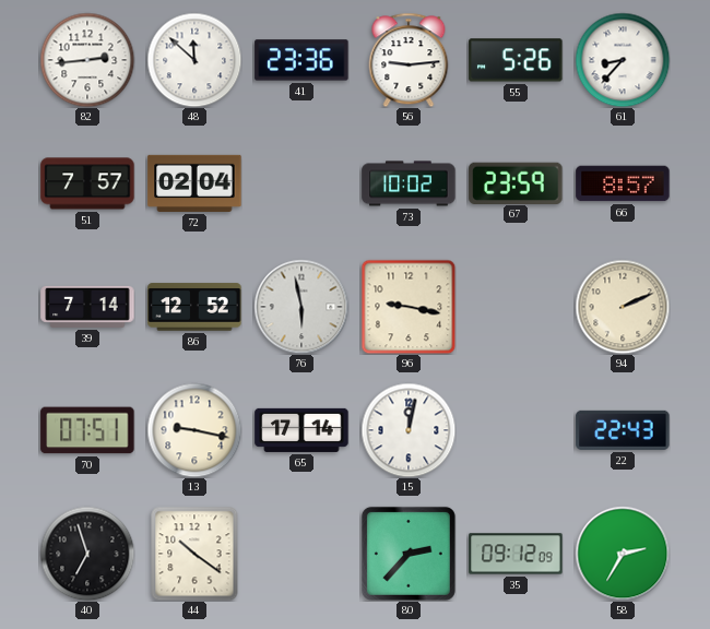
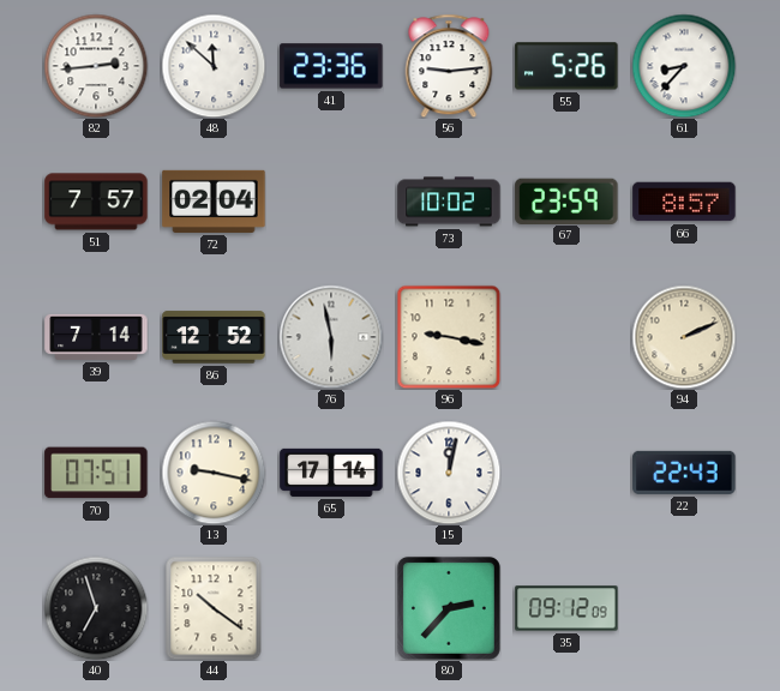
58: 2:35 -> none (623, 554)
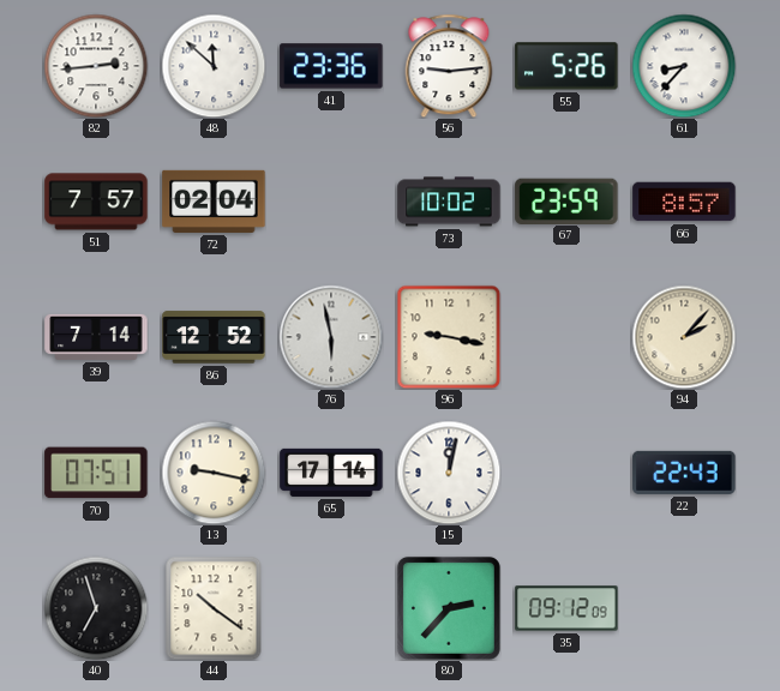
94: 2:11 -> 2:07 (684, 337)
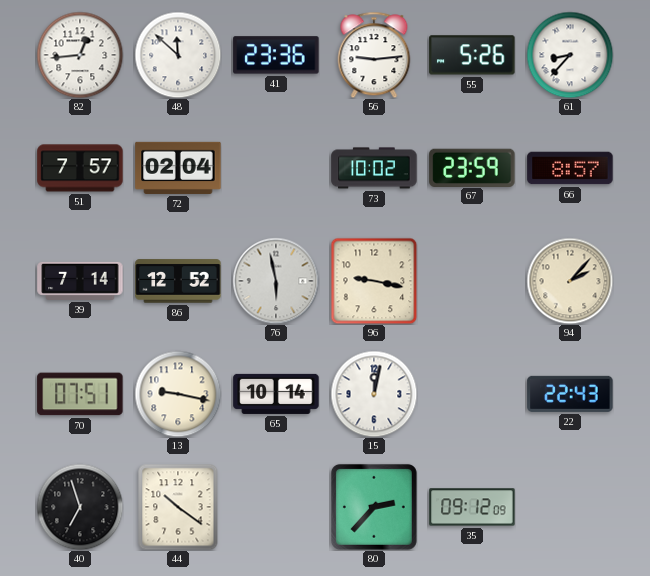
82: 2:44 -> 12:44 (80, 55)
65: 17:14 -> 10:14 (276, 394)
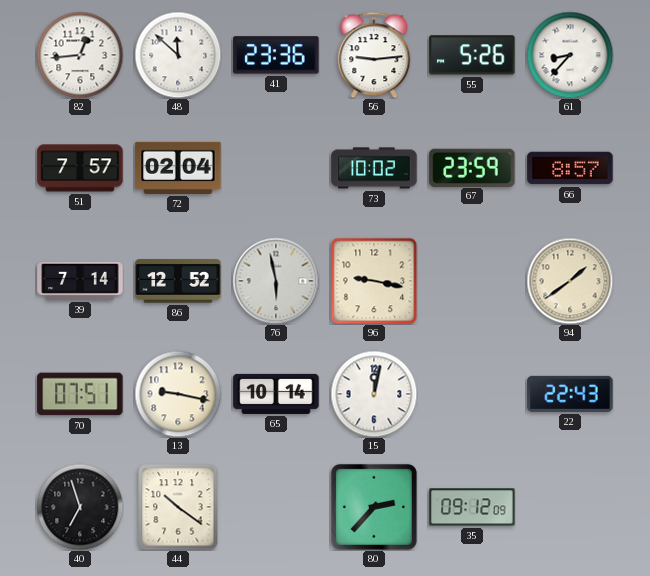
94: 2:07 -> 1:39 (570, 281)
